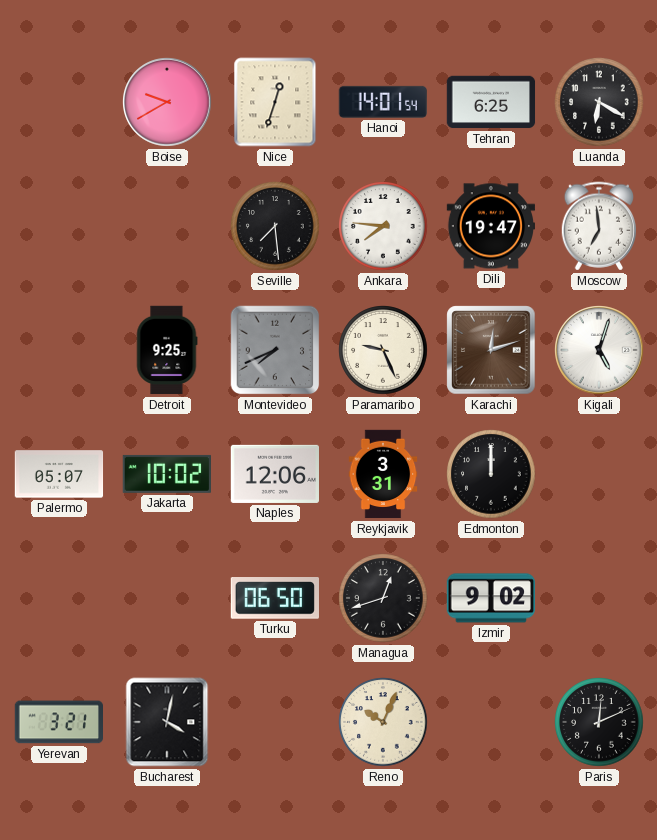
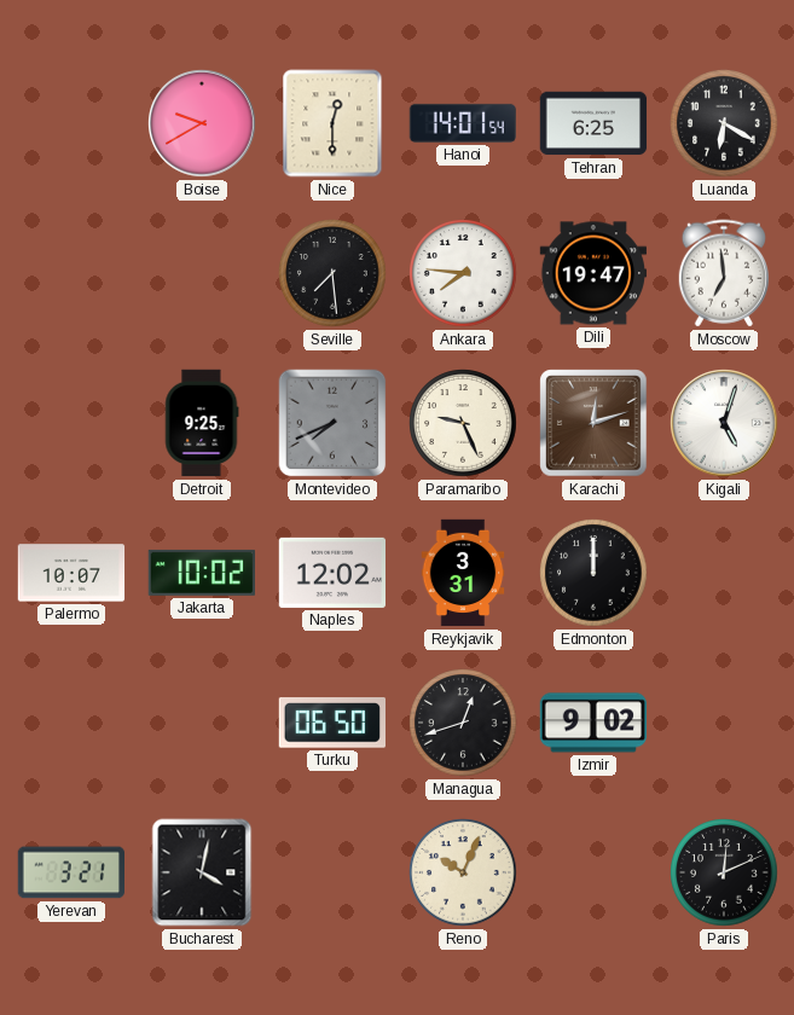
Nice: 12:33 -> 12:30 (332, 123)
Palermo: 05:07 -> 10:07 (71, 573)
Naples: 12:06 -> 12:02 (331, 573)
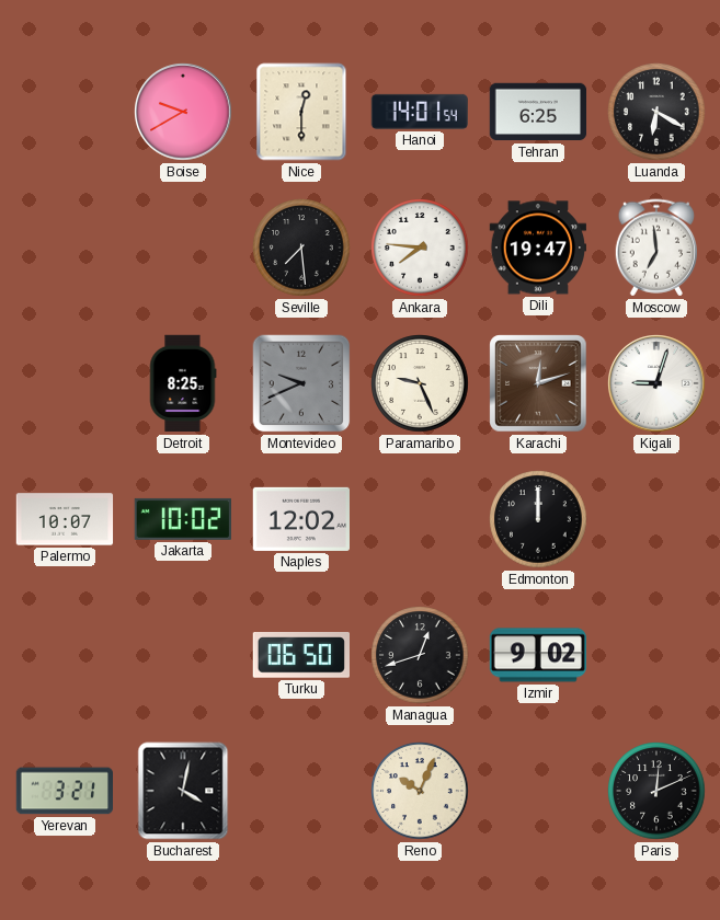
Detroit: 9:25 -> 8:25 (183, 383)
Montevideo: 7:41 -> 9:41 (301, 383)
Kigali: 5:03 -> 9:03 (656, 383)
Reykjavik: 3:31 -> none (463, 573)
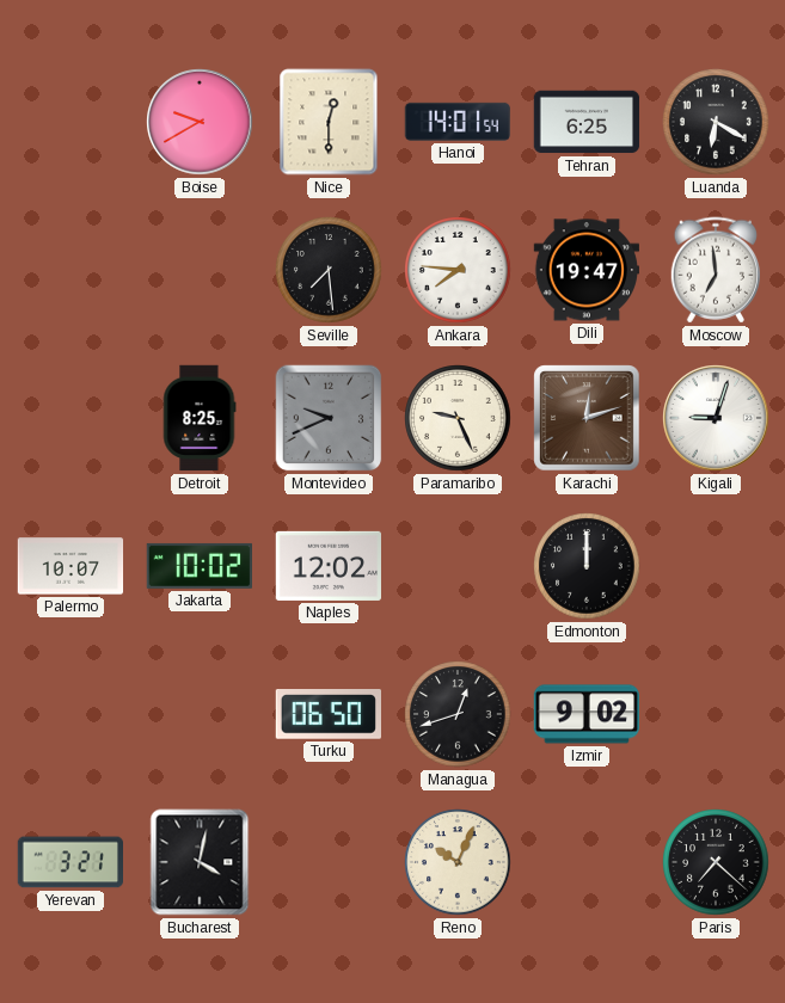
Paris: 12:11 -> 7:22 (716, 862)
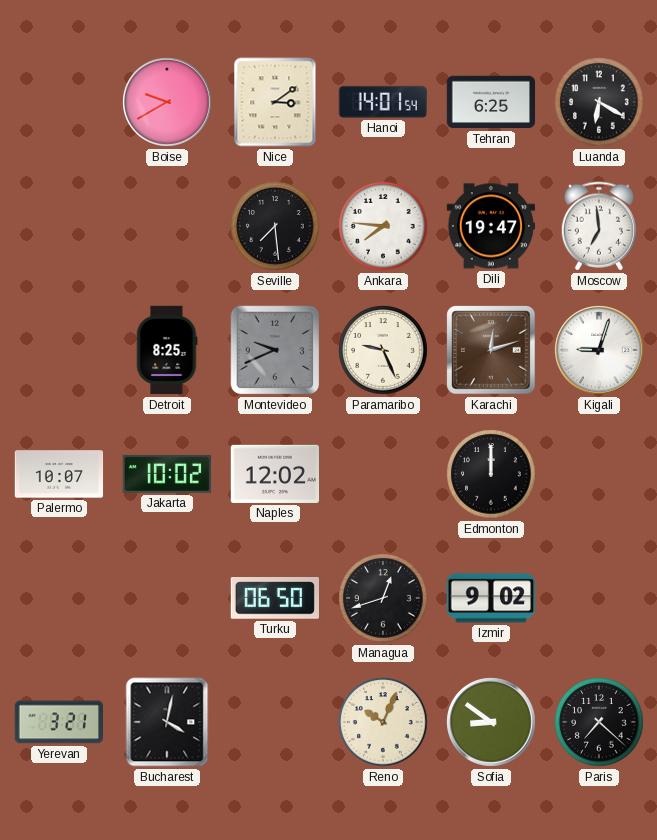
Nice: 12:30 -> 3:09 (275, 102)
Sofia: none -> 8:51 (491, 722)
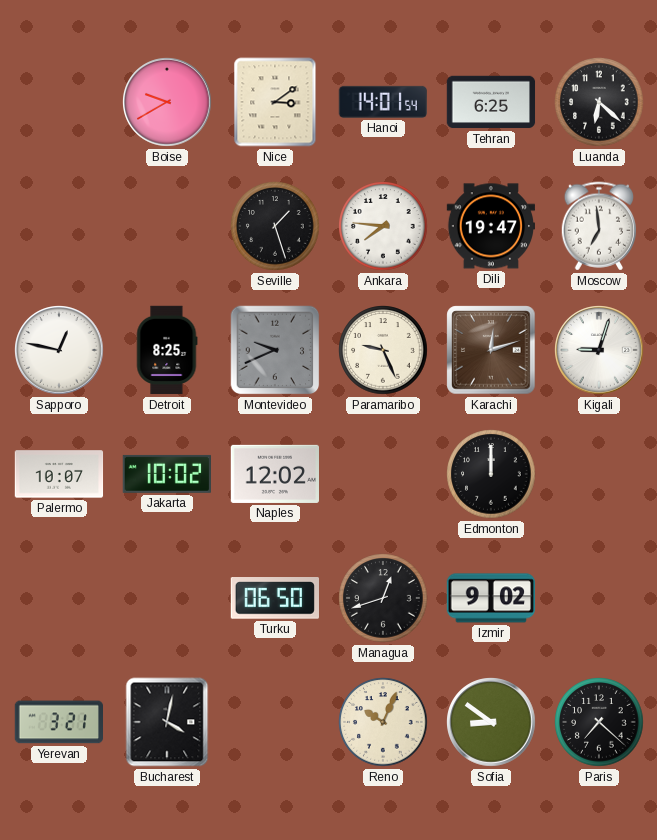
Luanda: 6:20 -> 6:22 (599, 102)
Seville: 7:29 -> 1:27 (275, 226)
Sapporo: none -> 12:47 (59, 350)
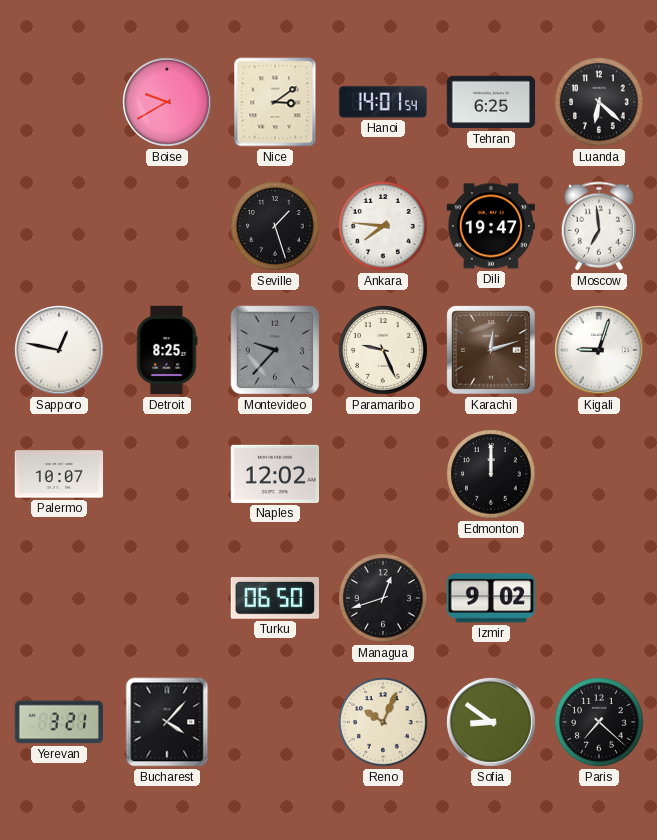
Montevideo: 9:41 -> 9:37 (275, 350)
Jakarta: 10:02 -> none (166, 474)
Bucharest: 4:02 -> 4:07 (167, 722)
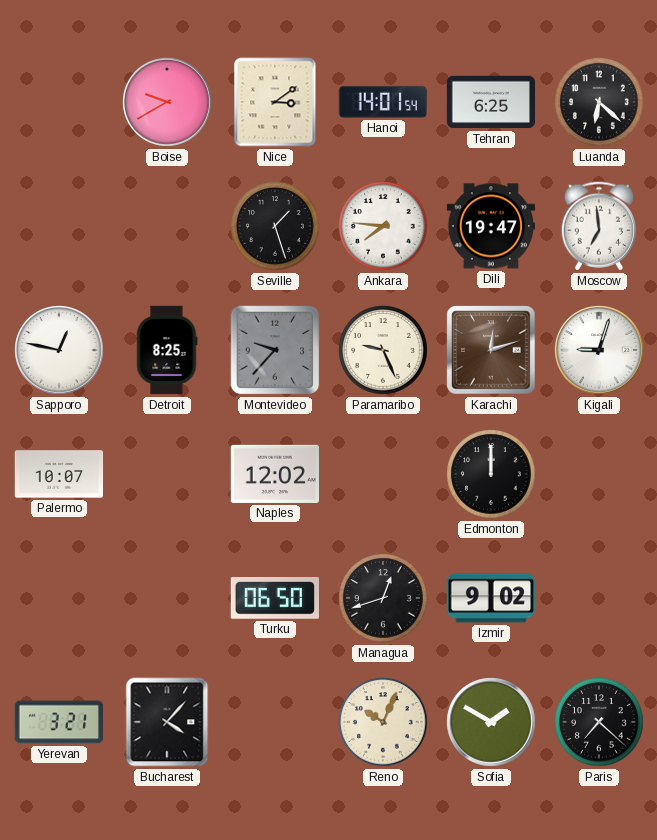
Sofia: 8:51 -> 1:50 (491, 722)
